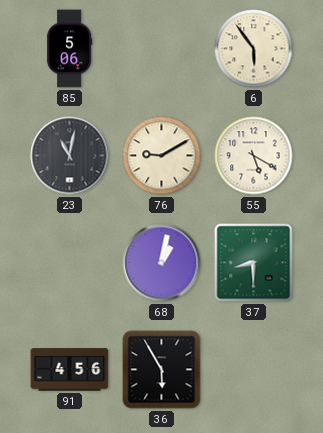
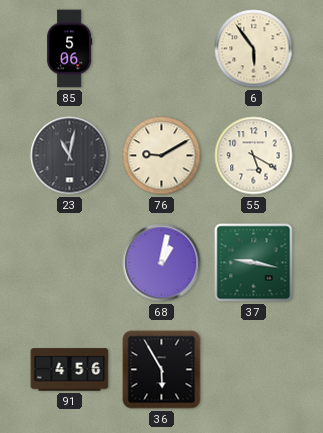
37: 8:30 -> 9:17 (254, 263)
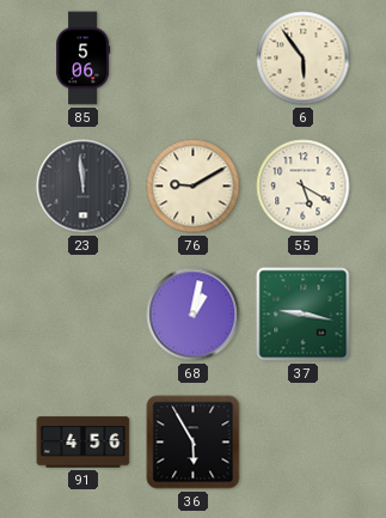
23: 11:02 -> 11:59 (84, 187)
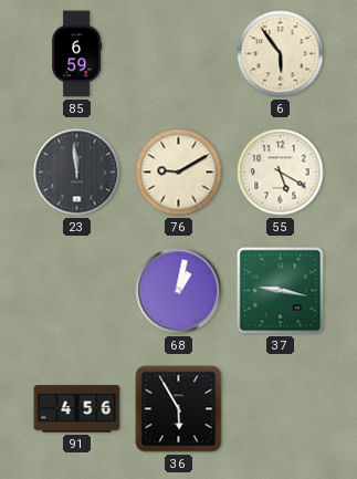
85: 5:06 -> 6:59 (77, 54)
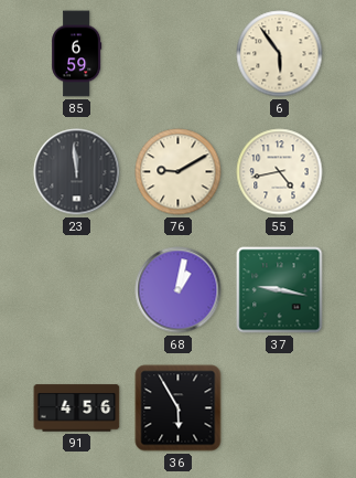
55: 5:20 -> 4:43 (280, 172)
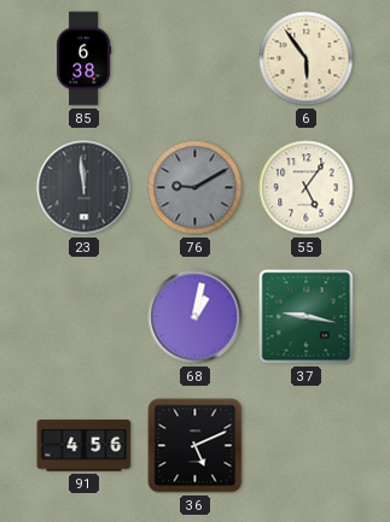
85: 6:59 -> 6:38 (85, 59)
76 dial: cream -> grey (196, 188)
55: 4:43 -> 5:06 (307, 188)
36: 5:55 -> 5:11 (196, 446)
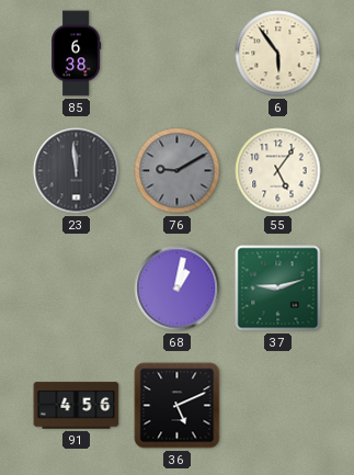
37: 9:17 -> 9:12 (278, 289)
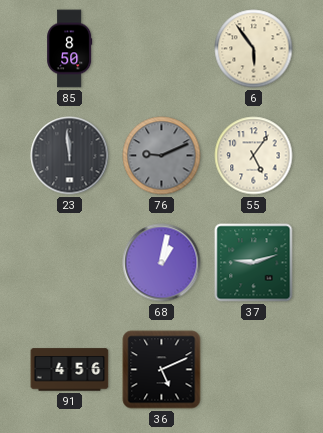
85: 6:38 -> 8:50 (70, 49)
76: 9:10 -> 9:11 (162, 156)
